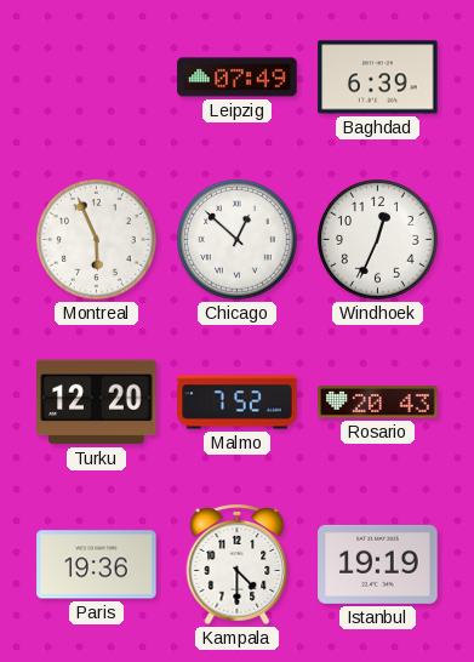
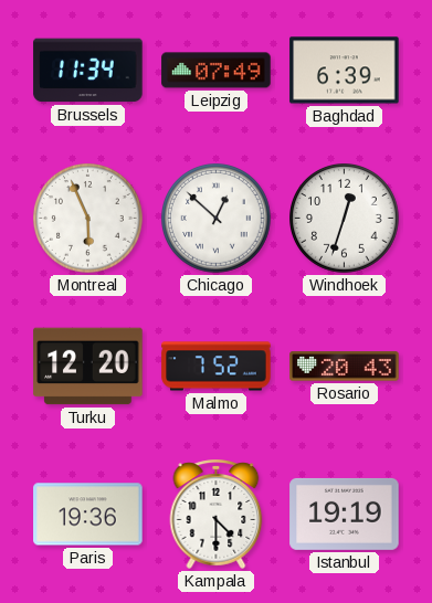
Brussels: none -> 11:34 (88, 71)
Windhoek: 12:34 -> 12:33 (345, 219)
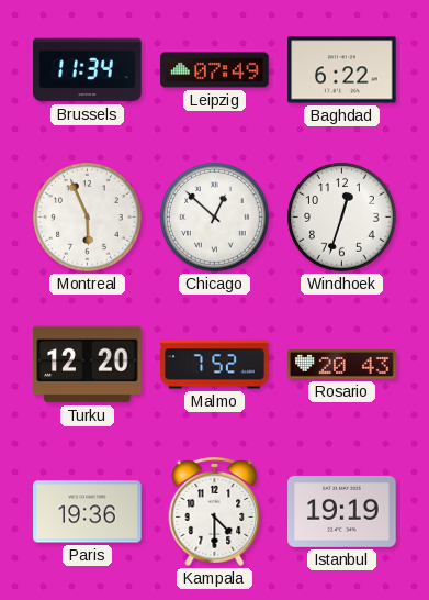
Baghdad: 6:39 -> 6:22 (342, 70)
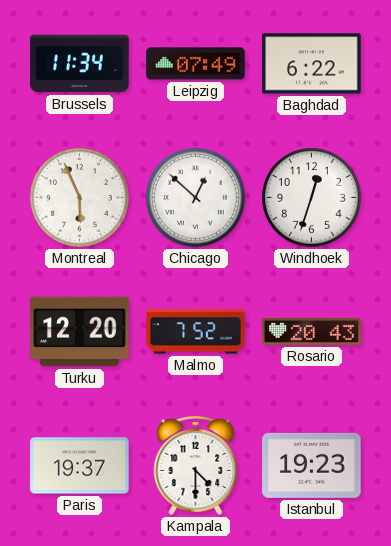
Paris: 19:36 -> 19:37 (80, 466)
Istanbul: 19:19 -> 19:23 (312, 465)
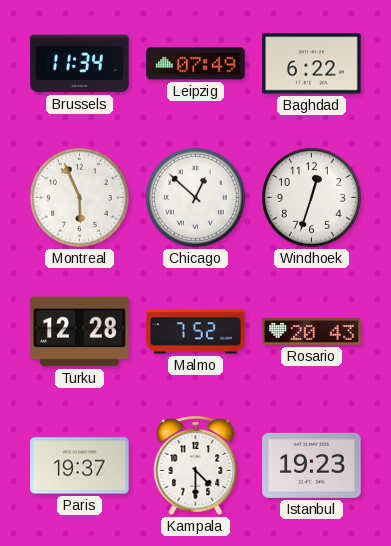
Turku: 12:20 -> 12:28 (80, 332)
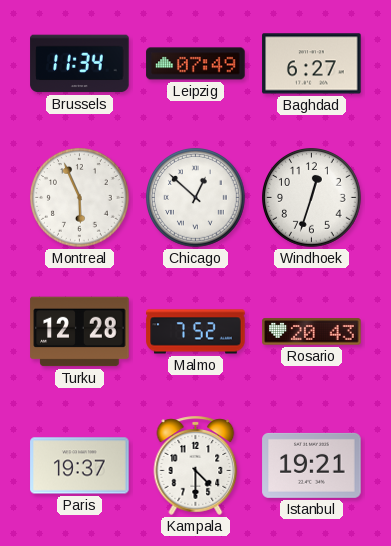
Baghdad: 6:22 -> 6:27 (312, 64)
Istanbul: 19:23 -> 19:21 (312, 465)
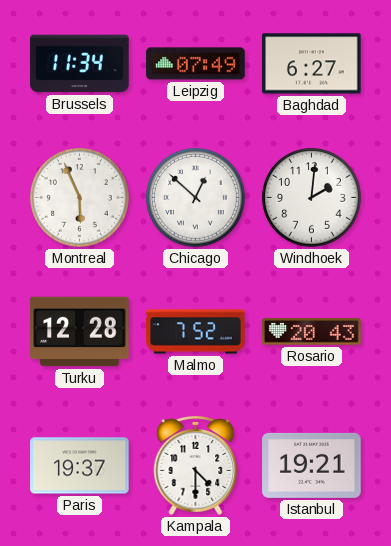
Windhoek: 12:33 -> 2:01 (312, 198)
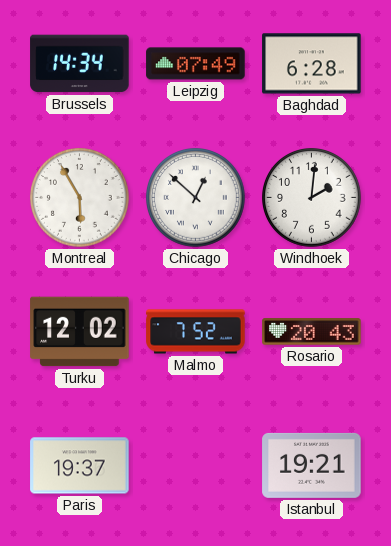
Brussels: 11:34 -> 14:34 (80, 64)
Baghdad: 6:27 -> 6:28 (312, 64)
Montreal: 5:56 -> 5:55 (80, 198)
Turku: 12:28 -> 12:02 (80, 332)
Kampala: 4:30 -> none (196, 465)
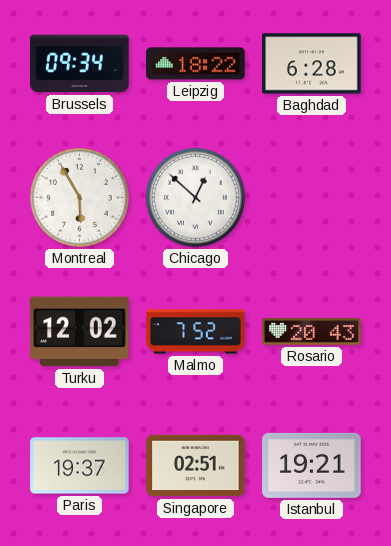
Brussels: 14:34 -> 09:34 (80, 64)
Leipzig: 07:49 -> 18:22 (196, 64)
Windhoek: 2:01 -> none (312, 198)
Singapore: none -> 02:51 (196, 466)
